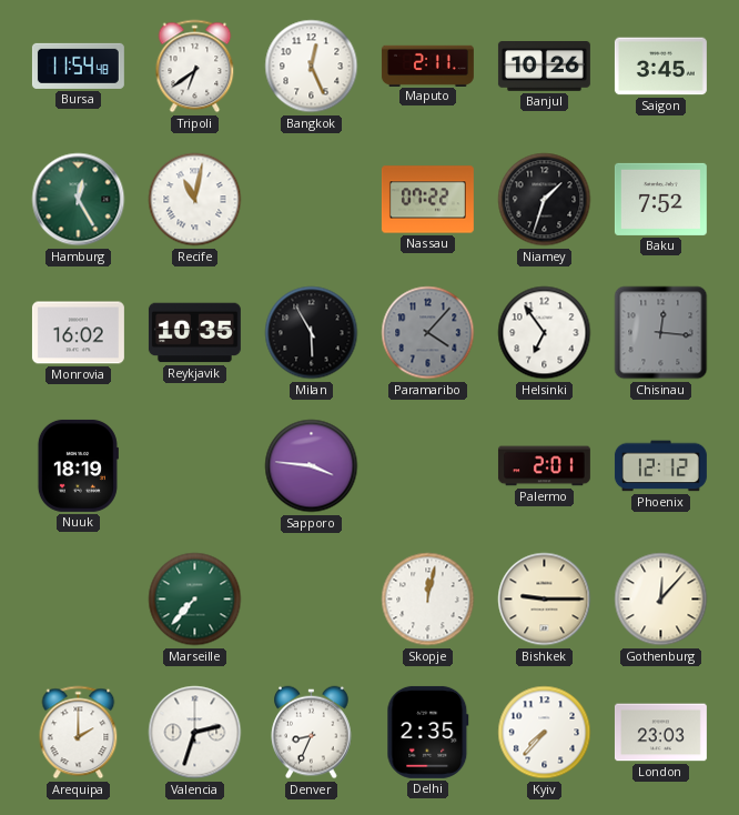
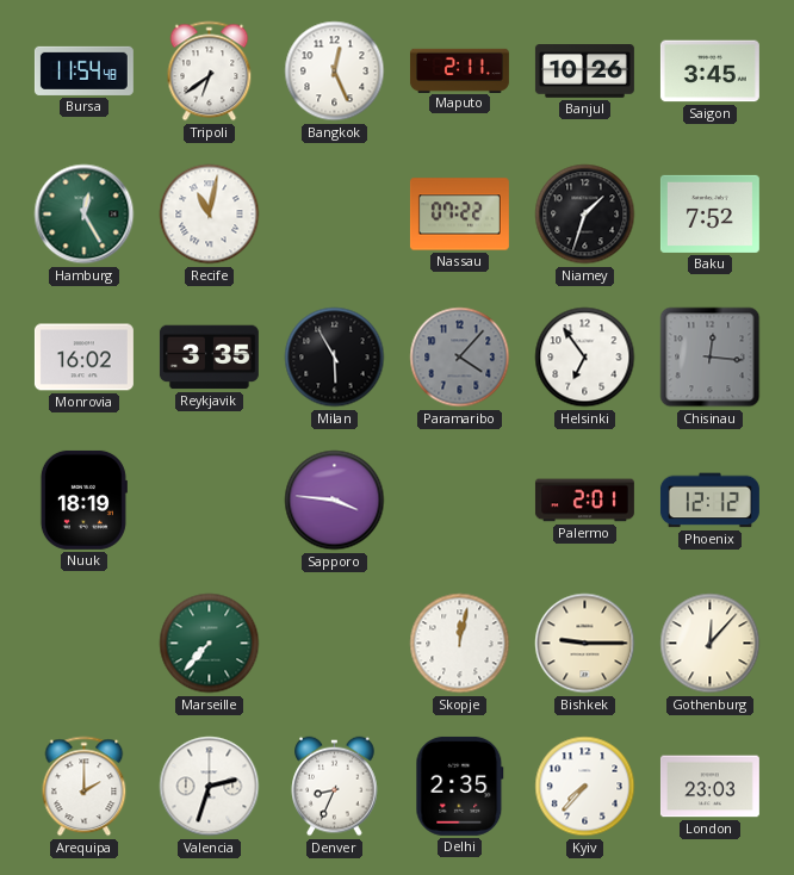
Reykjavik: 10:35 -> 3:35 (209, 358)
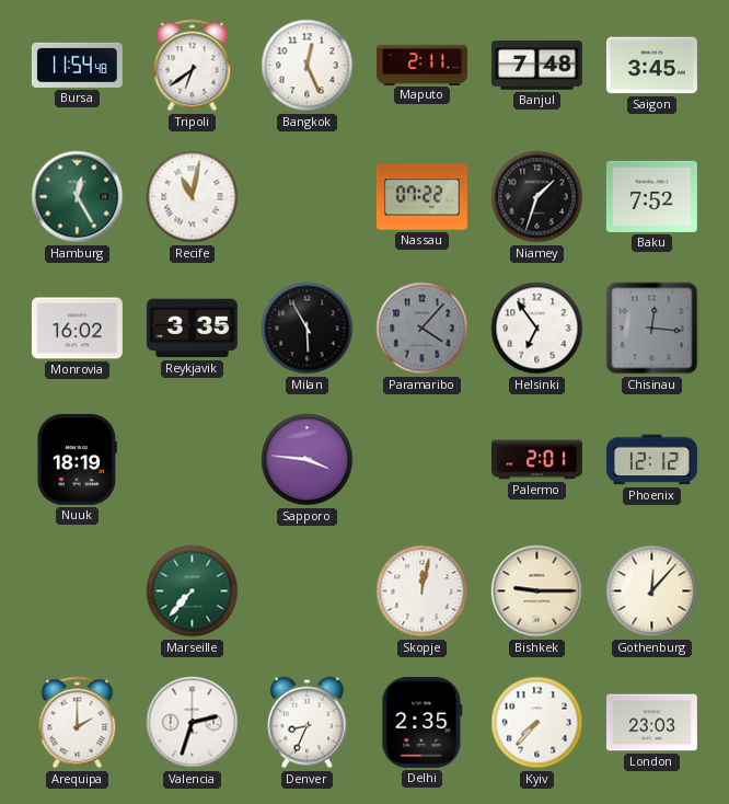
Banjul: 10:26 -> 7:48 (536, 66)
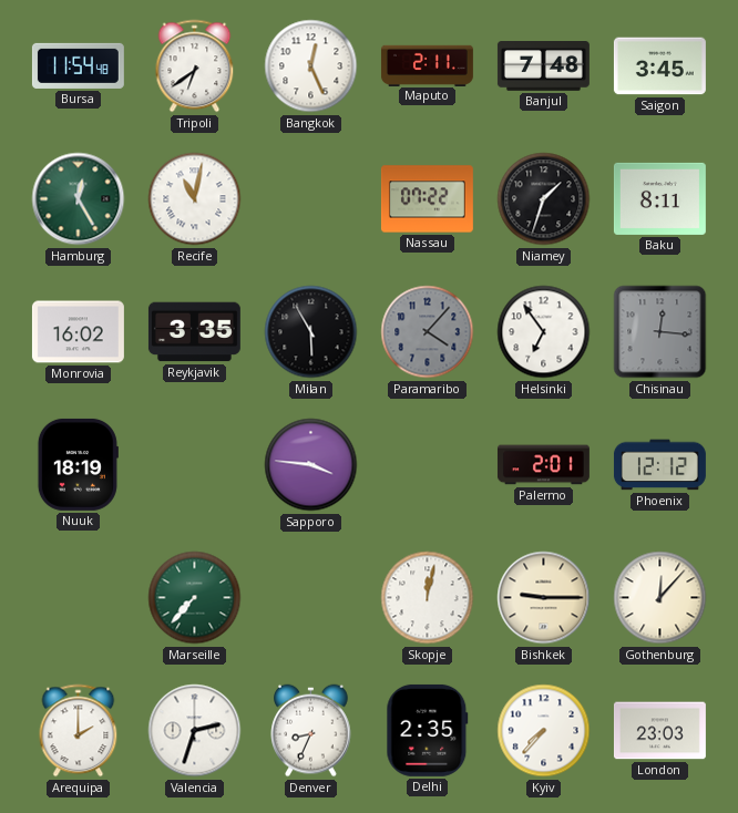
Baku: 7:52 -> 8:11 (659, 198)
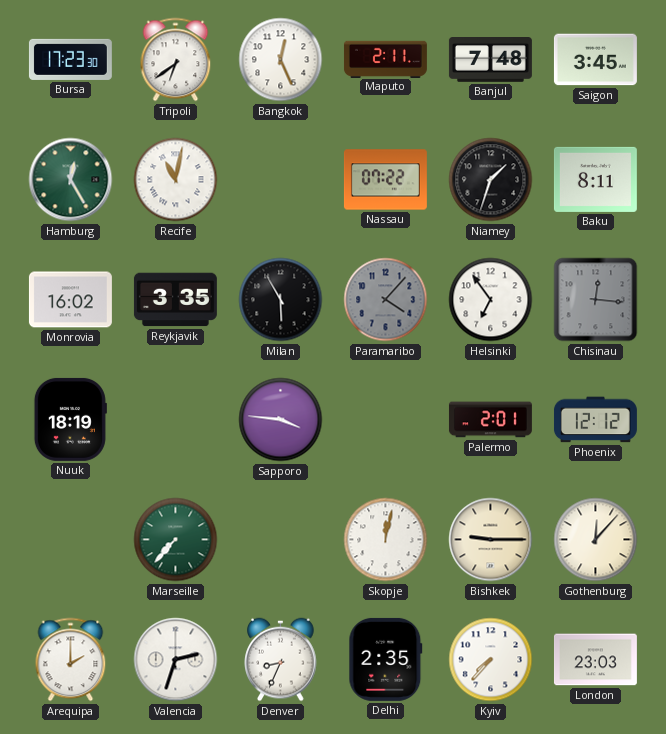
Bursa: 11:54 -> 17:23 (70, 59)
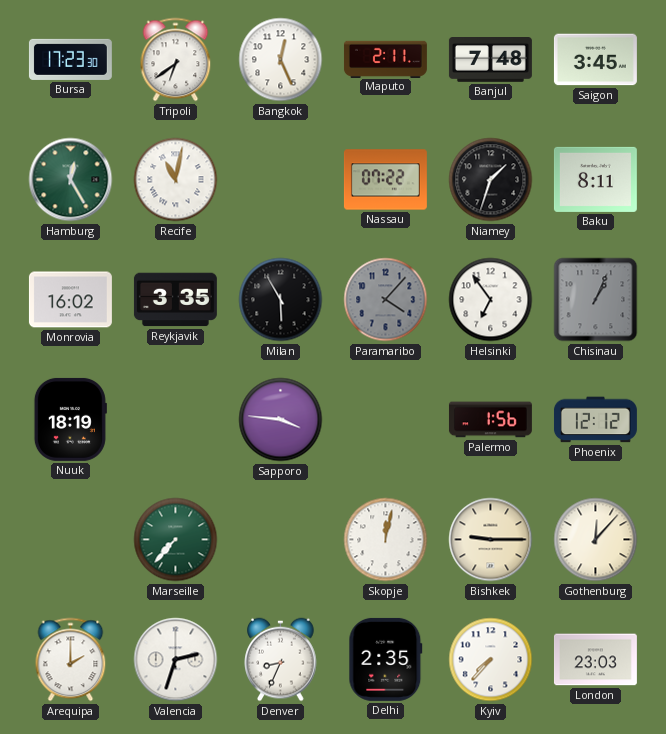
Chisinau: 12:16 -> 1:04 (596, 300)
Palermo: 2:01 -> 1:56 (490, 420)
